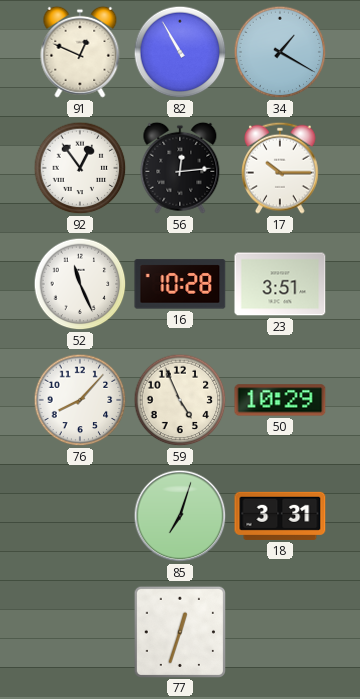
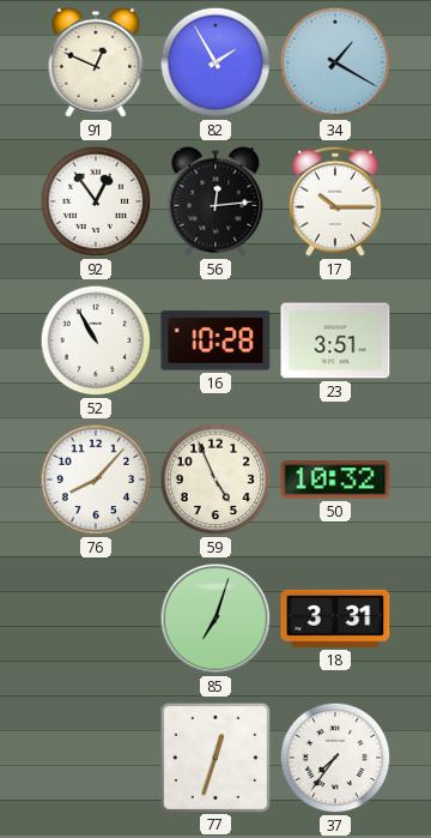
82: 10:55 -> 1:55 (215, 62)
52: 11:26 -> 10:55 (96, 340)
50: 10:29 -> 10:32 (335, 480)
37: none -> 7:36 (335, 758)
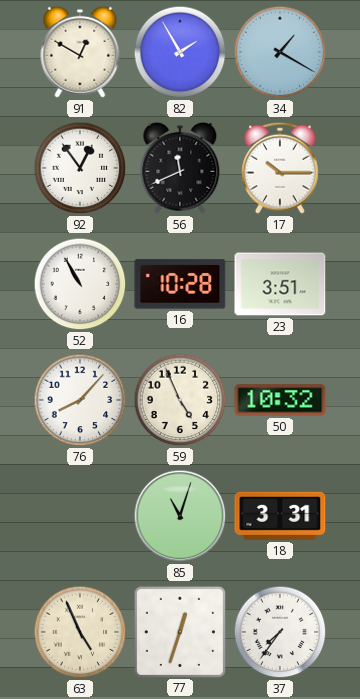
91: 12:49 -> 12:50 (80, 52)
56: 12:14 -> 11:41 (180, 168)
85: 7:03 -> 11:03 (180, 516)
63: none -> 4:56 (80, 632)
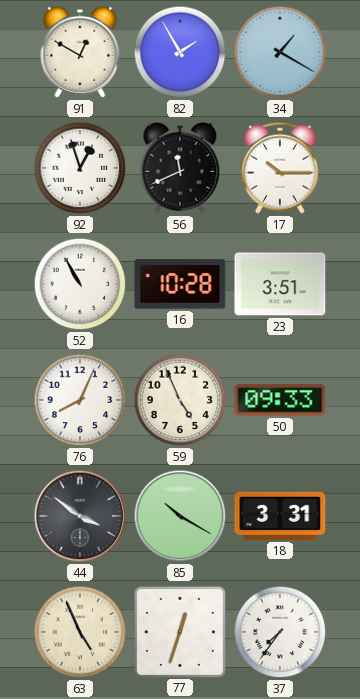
92: 12:54 -> 12:57 (80, 168)
76: 8:07 -> 8:04 (80, 400)
50: 10:32 -> 09:33 (280, 400)
44: none -> 3:51 (80, 516)
85: 11:03 -> 10:20 (180, 516)
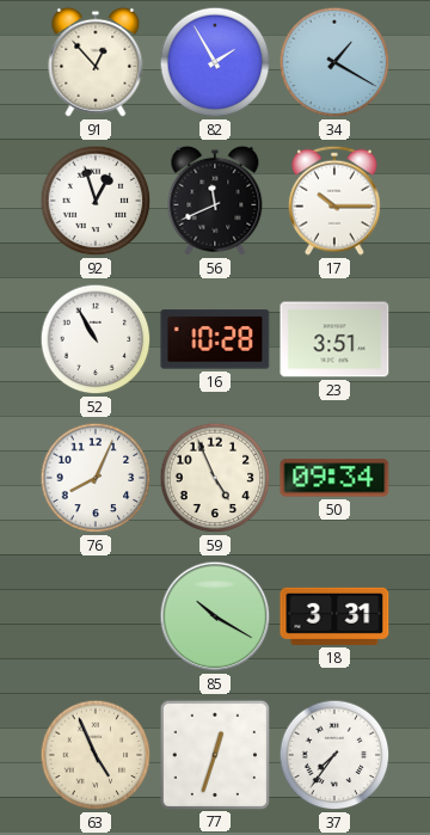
91: 12:50 -> 12:53 (96, 62)
50: 09:33 -> 09:34 (334, 478)
44: 3:51 -> none (80, 516)
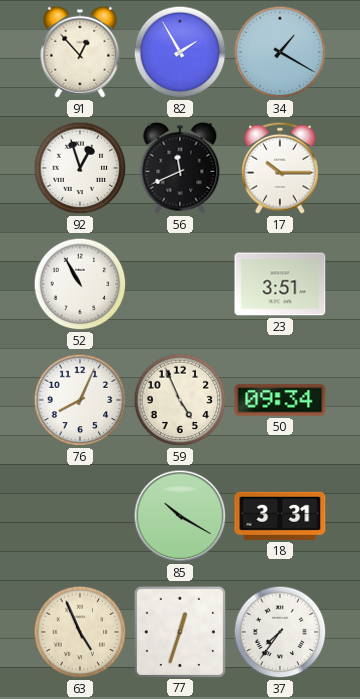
16: 10:28 -> none (215, 339)
